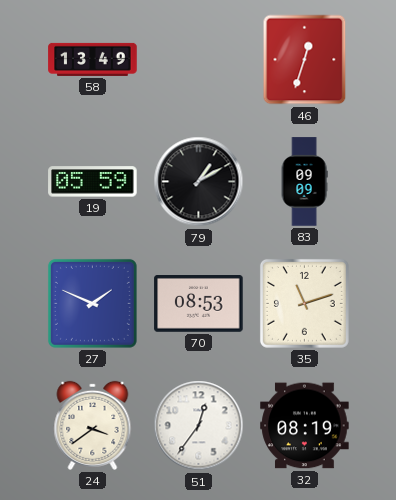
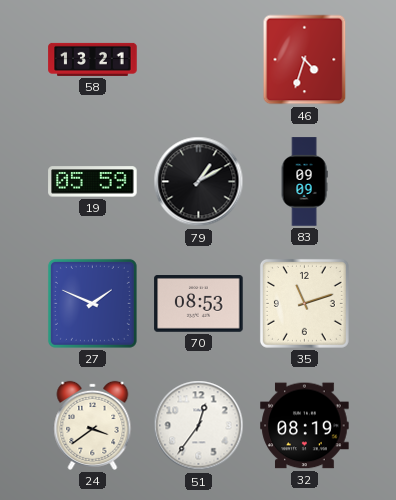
58: 13:49 -> 13:21 (93, 59)
46: 12:33 -> 4:33 (305, 60)
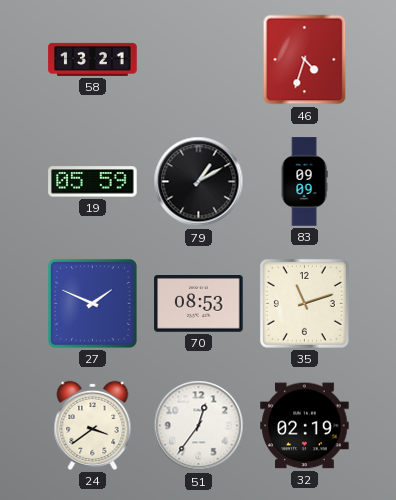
32: 08:19 -> 02:19 (305, 426)
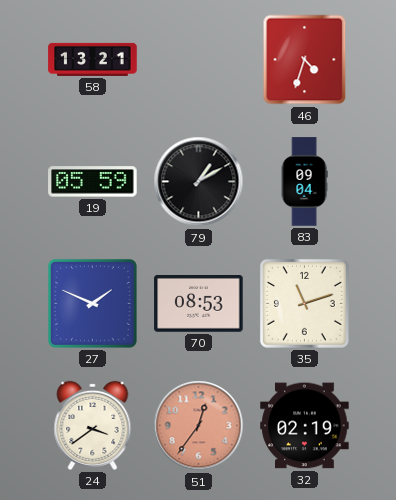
83: 09:09 -> 09:04 (304, 182)
51 dial: white -> salmon (199, 426)
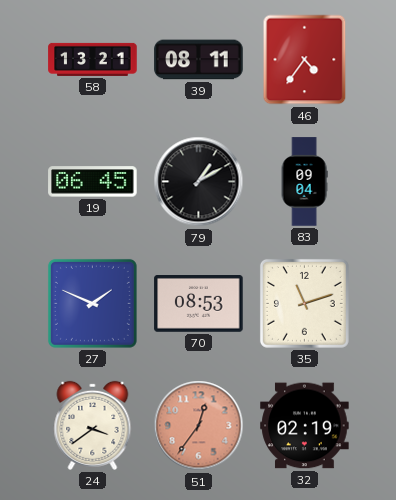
39: none -> 08:11 (199, 60)
46: 4:33 -> 4:36 (305, 60)
19: 05:59 -> 06:45 (93, 182)
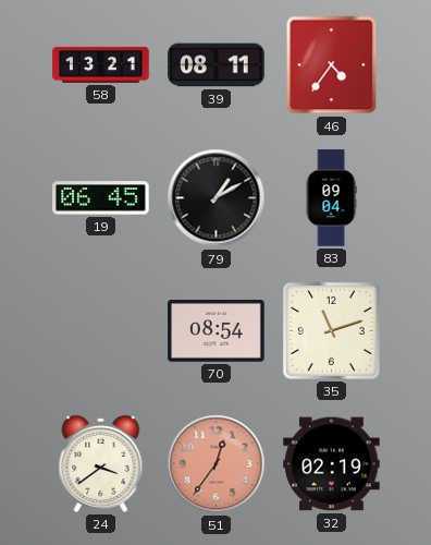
27: 1:49 -> none (92, 303)
70: 08:53 -> 08:54 (217, 331)
